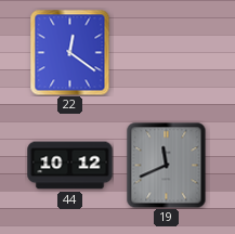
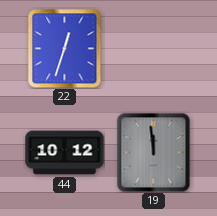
22: 12:21 -> 12:33 (65, 48)
19: 11:41 -> 11:59 (154, 152)
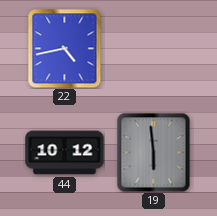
22: 12:33 -> 4:43 (65, 48)
19: 11:59 -> 5:59 (154, 152)
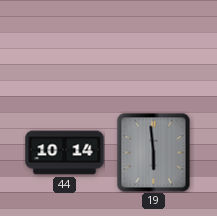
22: 4:43 -> none (65, 48)
44: 10:12 -> 10:14 (65, 153)
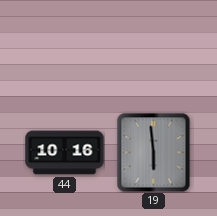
44: 10:14 -> 10:16 (65, 153)
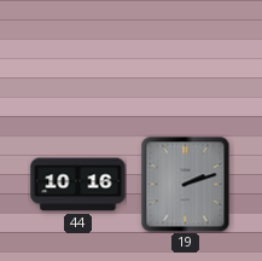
19: 5:59 -> 2:12 (186, 184)
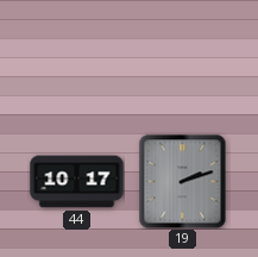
44: 10:16 -> 10:17 (77, 182)
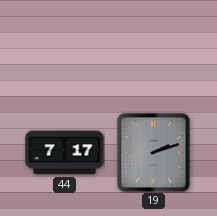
44: 10:17 -> 7:17 (65, 153)
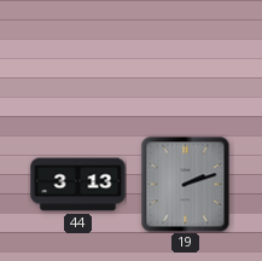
44: 7:17 -> 3:13 (78, 185)
